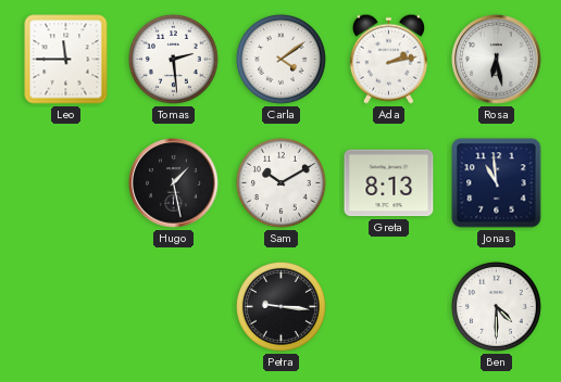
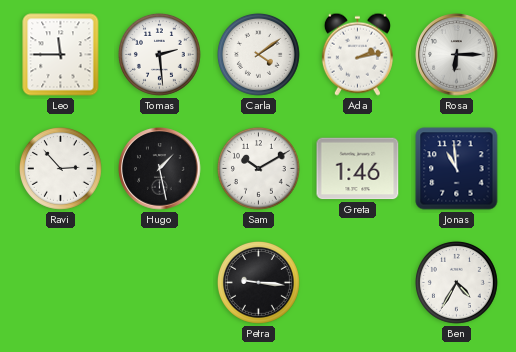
Rosa: 6:28 -> 6:15 (457, 55)
Ravi: none -> 2:53 (60, 168)
Greta: 8:13 -> 1:46 (358, 169)
Ben: 4:30 -> 4:35 (456, 282)
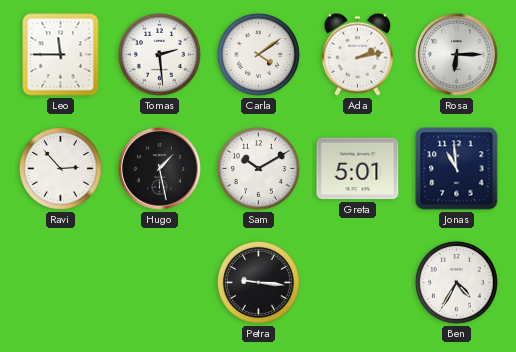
Greta: 1:46 -> 5:01 (358, 169)
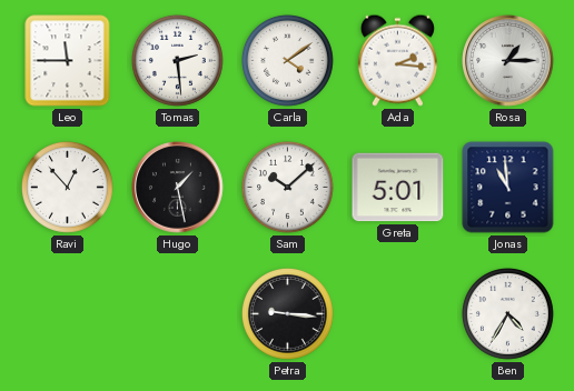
Ada: 2:13 -> 2:16 (397, 60)
Rosa: 6:15 -> 1:15 (508, 61)
Ravi: 2:53 -> 12:53 (67, 187)
Sam: 10:10 -> 10:08 (287, 187)
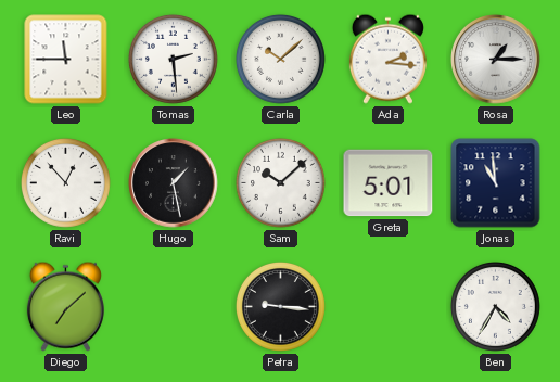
Carla: 4:09 -> 10:08 (280, 59)
Diego: none -> 7:08 (65, 306)
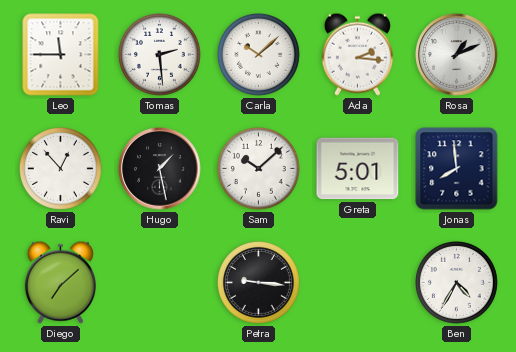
Rosa: 1:15 -> 1:11 (457, 55)
Jonas: 10:59 -> 7:59 (457, 169)
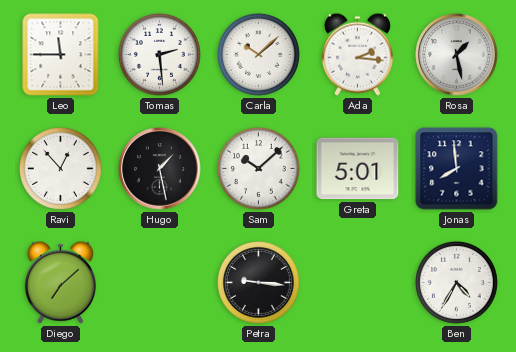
Rosa: 1:11 -> 1:28 (457, 55)
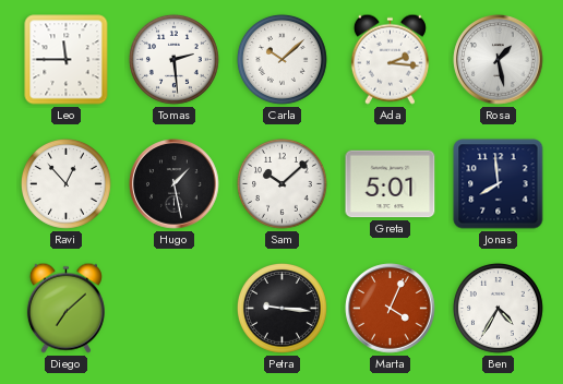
Marta: none -> 4:04 (391, 309)
